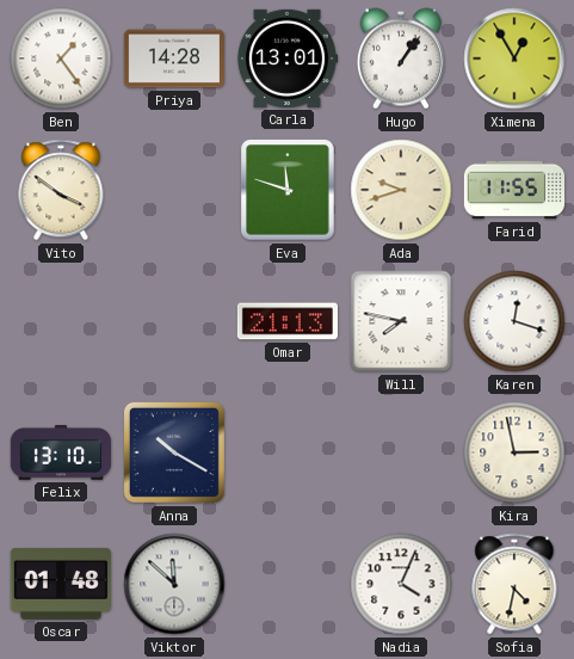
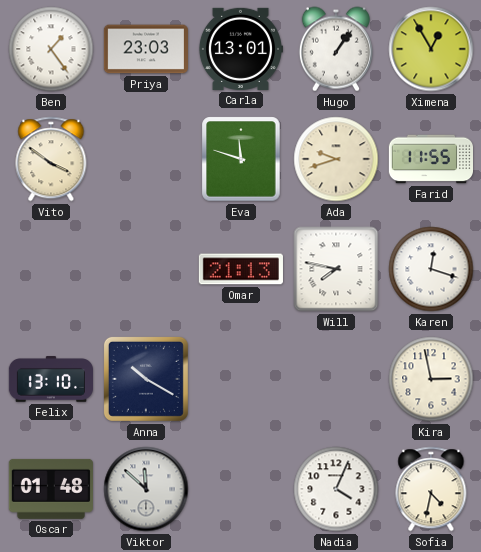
Priya: 14:28 -> 23:03 (146, 49)
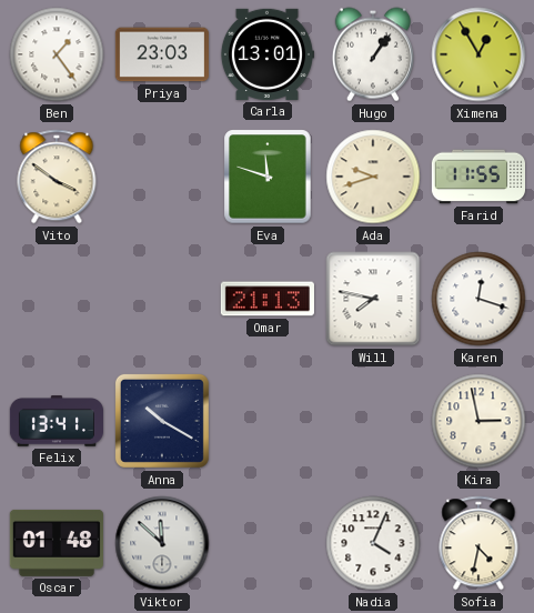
Felix: 13:10 -> 13:41 (56, 421)
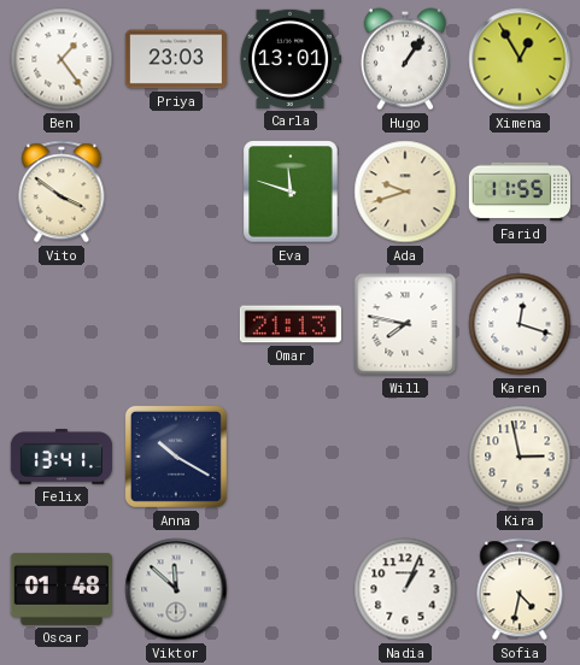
Nadia: 4:04 -> 1:04 (405, 589)
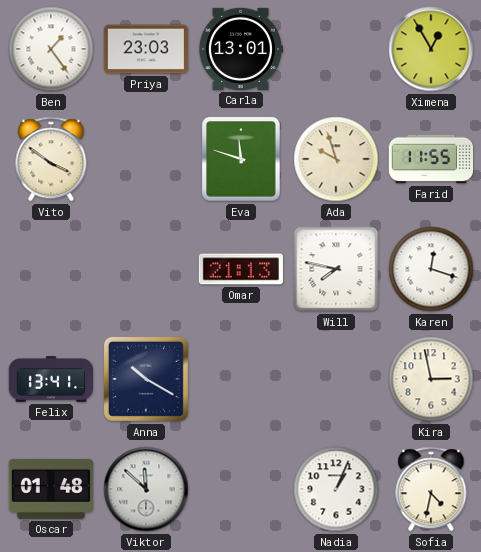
Hugo: 1:06 -> none (405, 59)
Ada: 9:42 -> 9:57 (336, 159)
